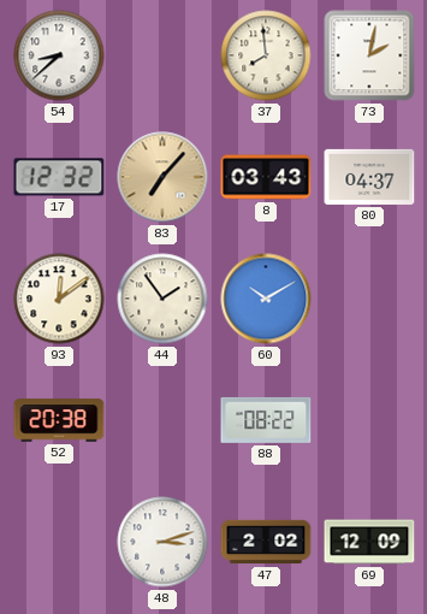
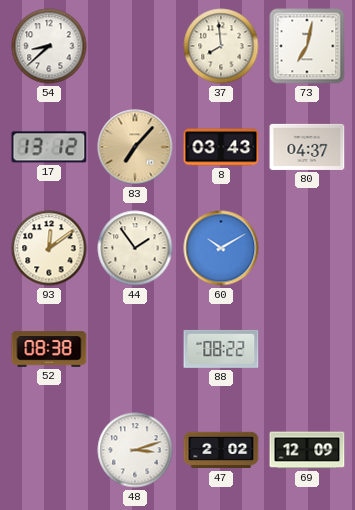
73: 2:02 -> 7:02 (307, 46)
17: 12:32 -> 13:12 (49, 147)
52: 20:38 -> 08:38 (49, 349)
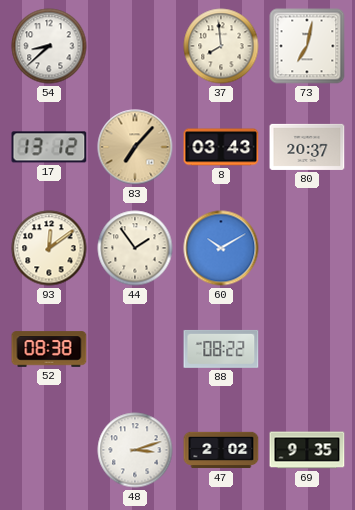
80: 04:37 -> 20:37 (307, 147)
69: 12:09 -> 9:35 (307, 450)
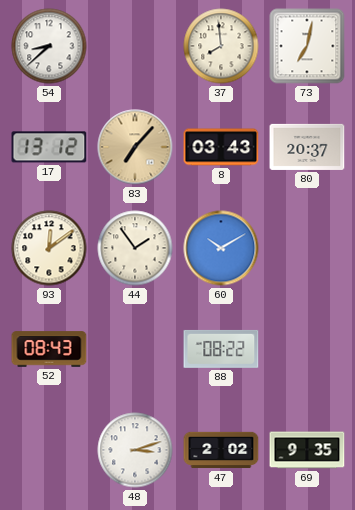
52: 08:38 -> 08:43 (49, 349)
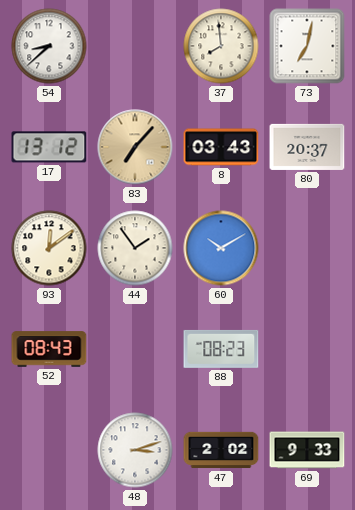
88: 08:22 -> 08:23 (221, 349)
69: 9:35 -> 9:33 (307, 450)
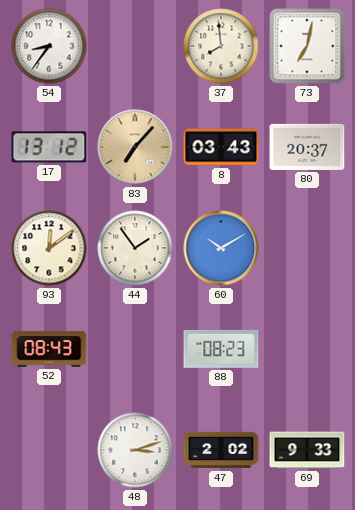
54: 8:38 -> 8:36 (49, 46)
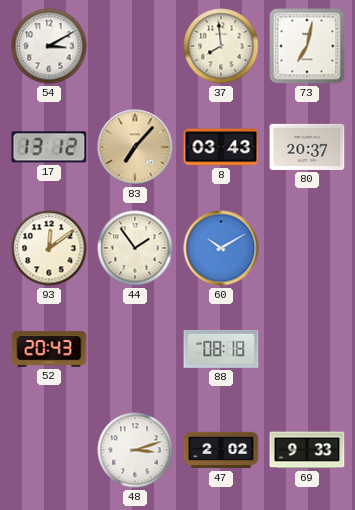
54: 8:36 -> 3:10 (49, 46)
52: 08:43 -> 20:43 (49, 349)
88: 08:23 -> 08:18 (221, 349)
